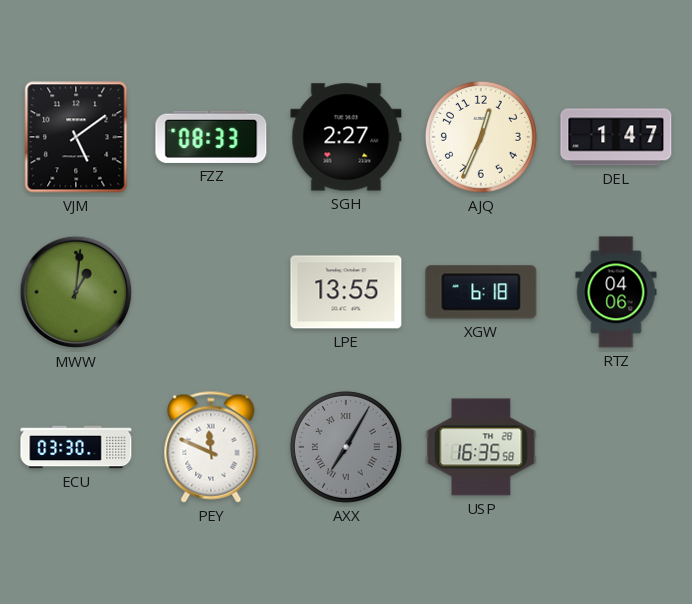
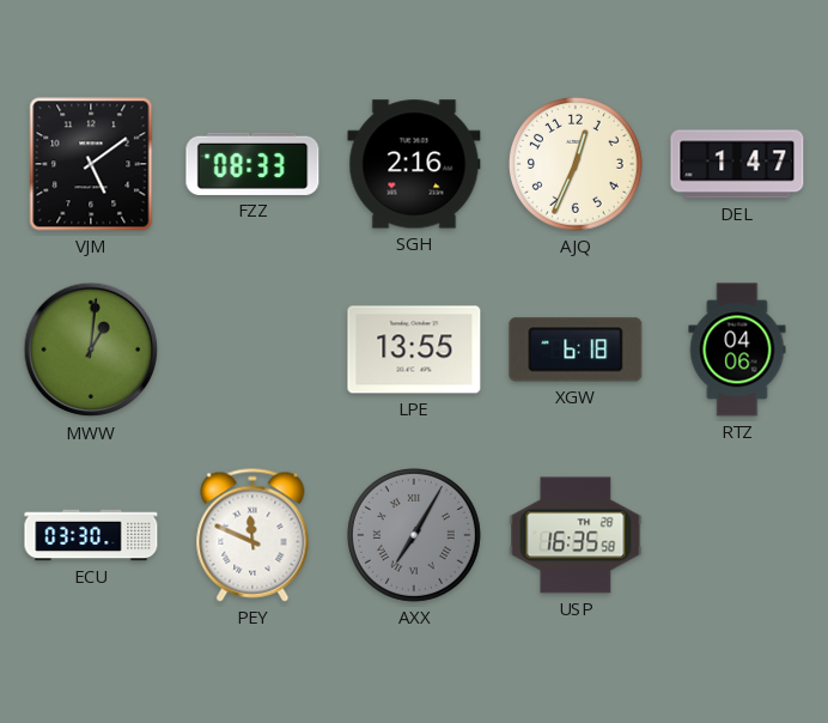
SGH: 2:27 -> 2:16 (414, 164)
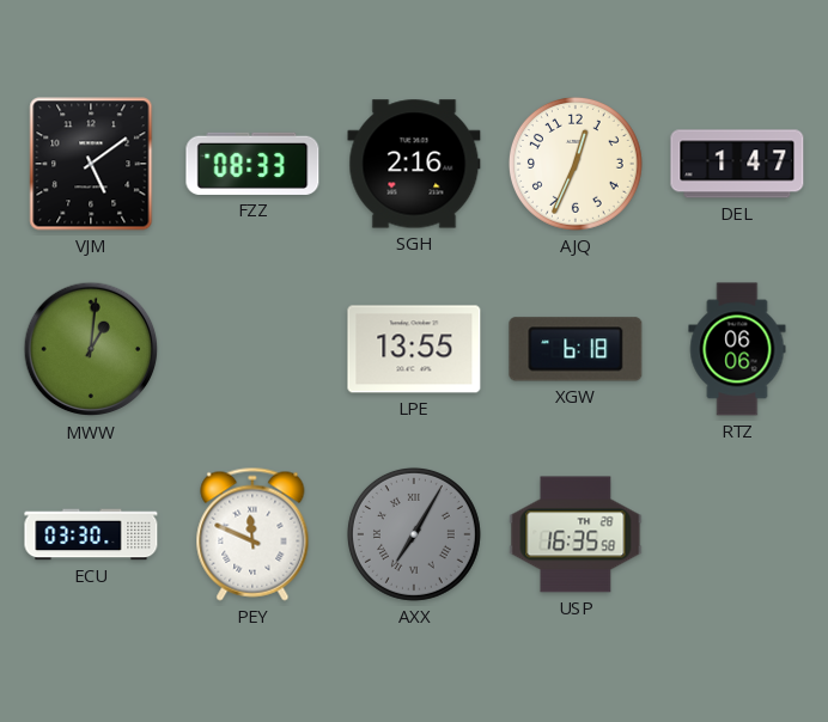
RTZ: 04:06 -> 06:06 (737, 349)
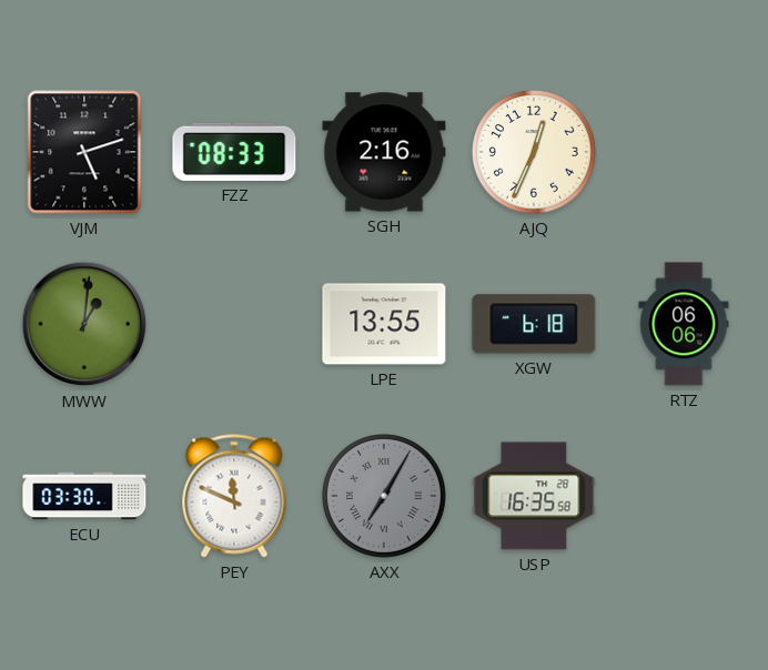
VJM: 5:09 -> 5:12 (84, 152)
DEL: 1:47 -> none (737, 164)
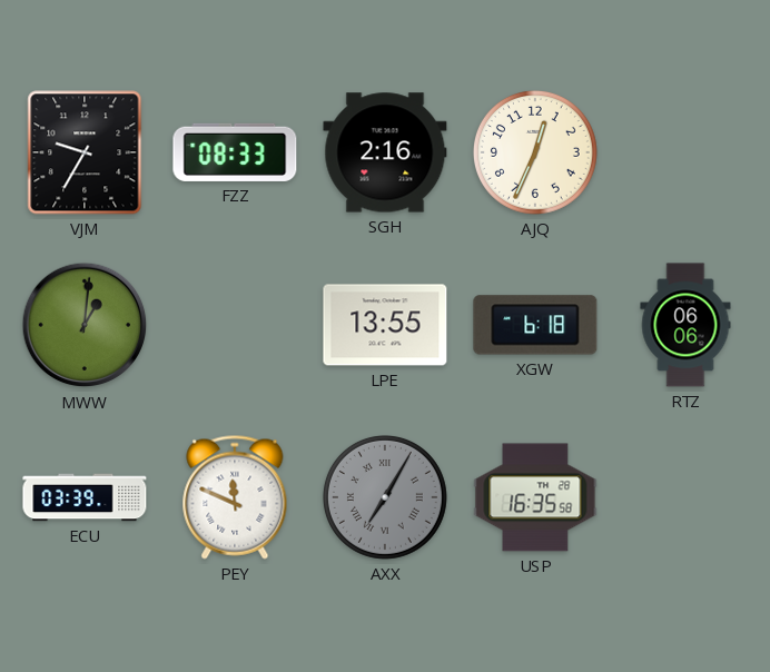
VJM: 5:12 -> 9:35 (85, 152)
ECU: 03:30 -> 03:39 (85, 497)
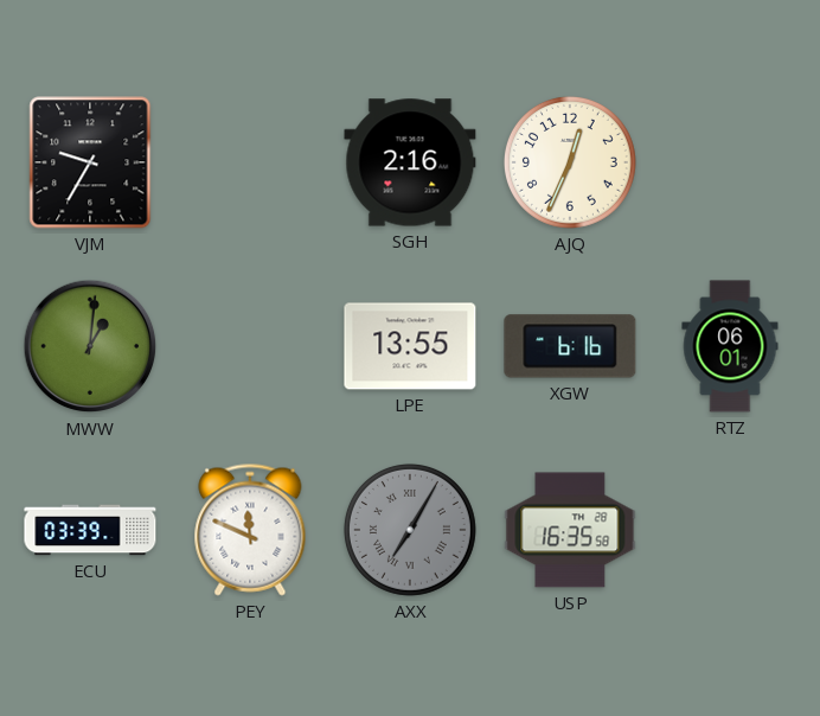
FZZ: 08:33 -> none (235, 152)
XGW: 6:18 -> 6:16 (570, 346)
RTZ: 06:06 -> 06:01 (730, 346)
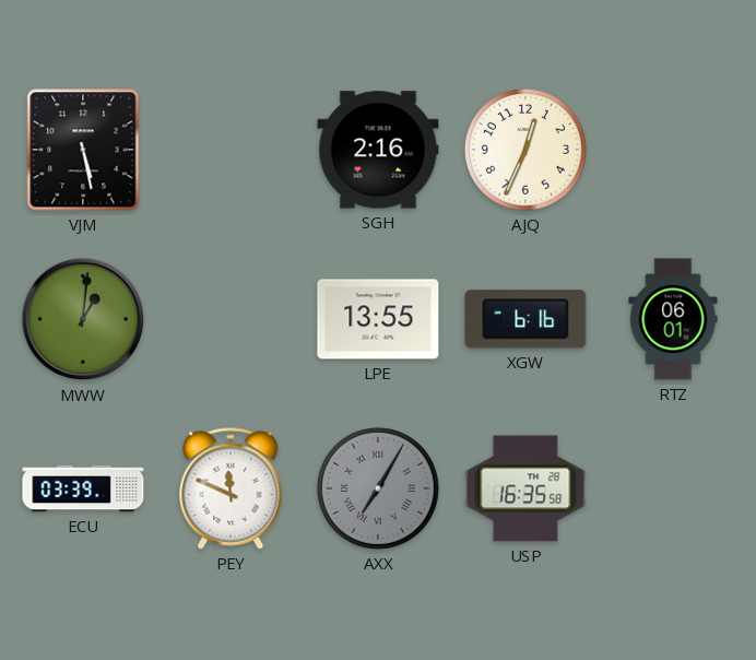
VJM: 9:35 -> 5:28 (83, 150)
